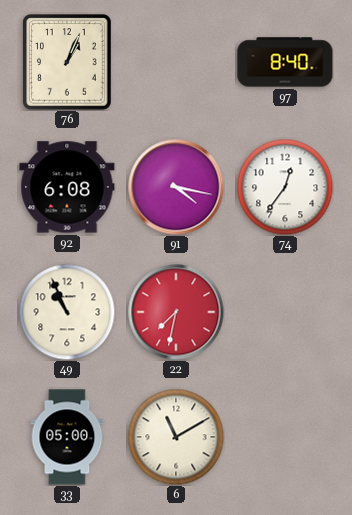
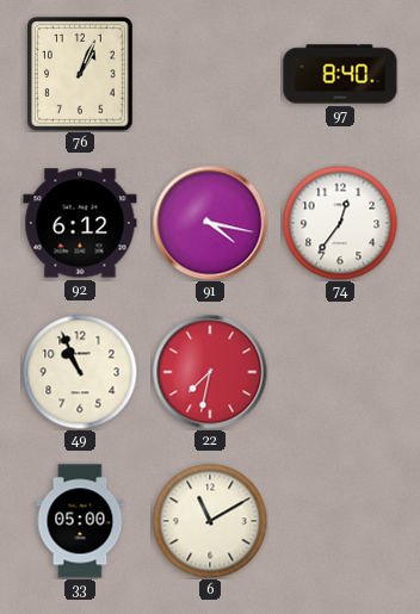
92: 6:08 -> 6:12 (80, 223)
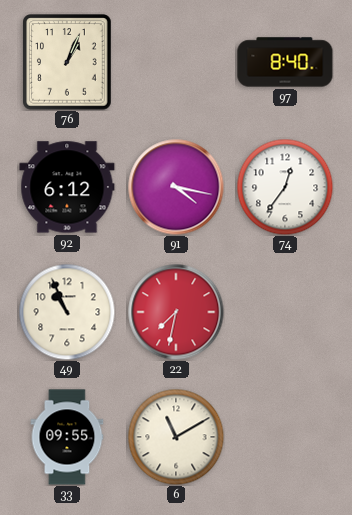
33: 05:00 -> 09:55 (67, 437)
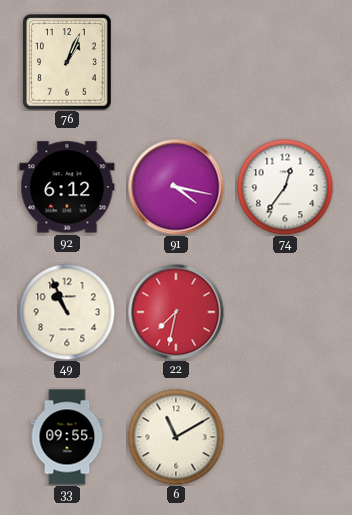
97: 8:40 -> none (285, 62)
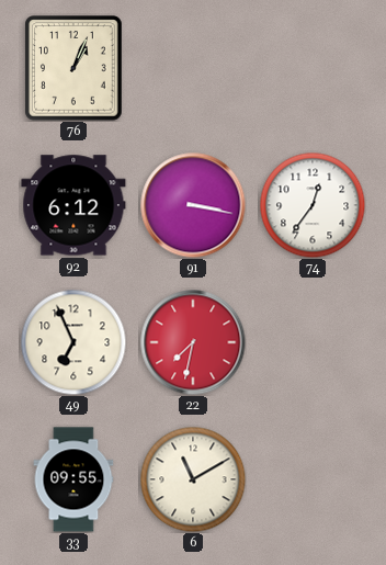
91: 4:17 -> 3:17 (193, 205)
49: 10:56 -> 6:56 (73, 342)
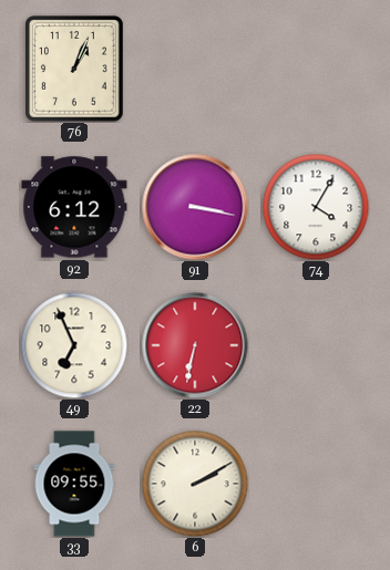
74: 12:36 -> 4:05 (316, 207)
22: 7:32 -> 6:32 (195, 345)
6: 11:10 -> 2:10 (195, 484)
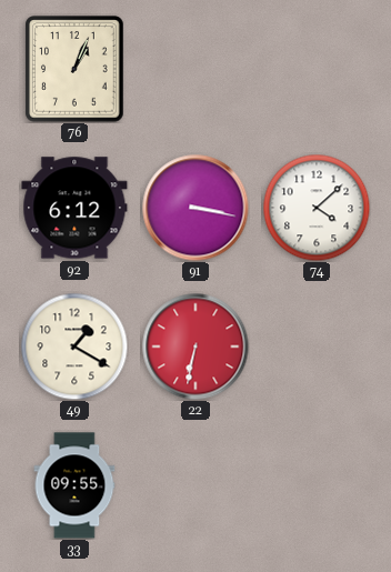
74: 4:05 -> 4:08 (317, 208)
49: 6:56 -> 1:20 (74, 347)
6: 2:10 -> none (195, 484)
